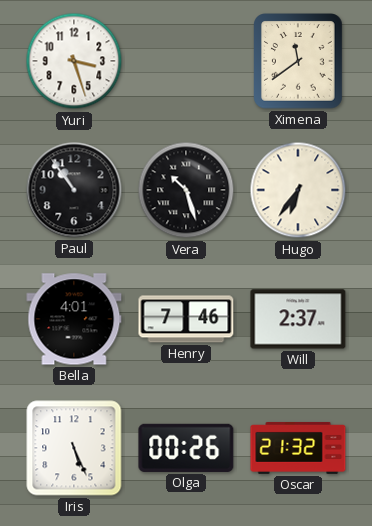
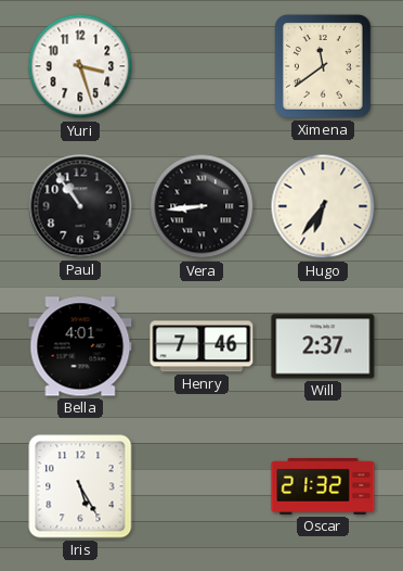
Vera: 10:27 -> 8:44 (201, 206)
Iris: 5:26 -> 5:25 (80, 486)
Olga: 00:26 -> none (186, 448)
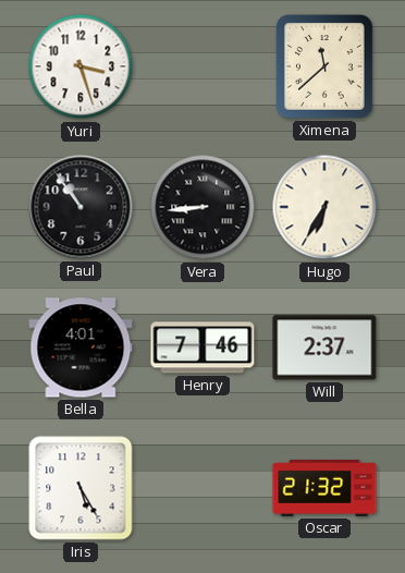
Ximena: 11:39 -> 11:38 (326, 66)
Hugo: 6:36 -> 6:35 (324, 207)
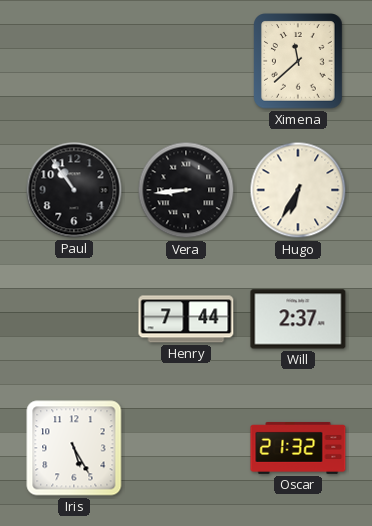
Yuri: 3:27 -> none (81, 66)
Bella: 4:01 -> none (81, 348)
Henry: 7:46 -> 7:44 (186, 319)
